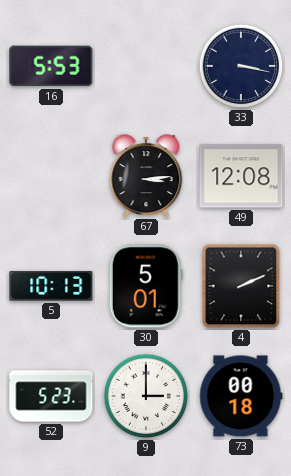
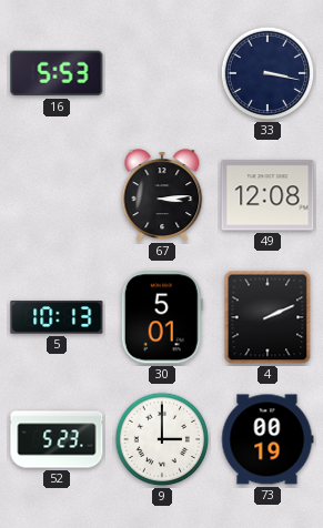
73: 00:18 -> 00:19 (268, 439)
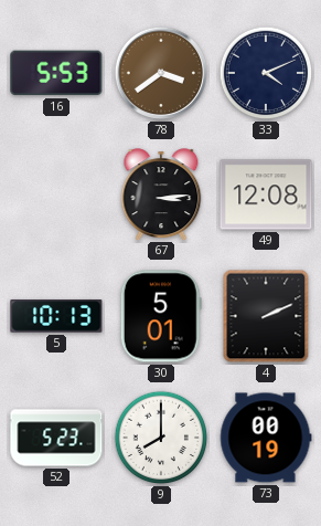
78: none -> 3:39 (161, 73)
33: 3:17 -> 4:11 (266, 73)
9: 3:00 -> 8:00 (161, 438)
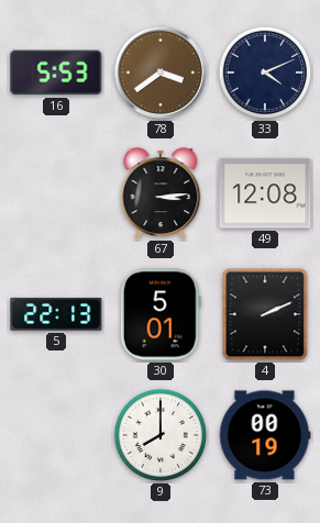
5: 10:13 -> 22:13 (56, 314)
52: 5:23 -> none (56, 438)
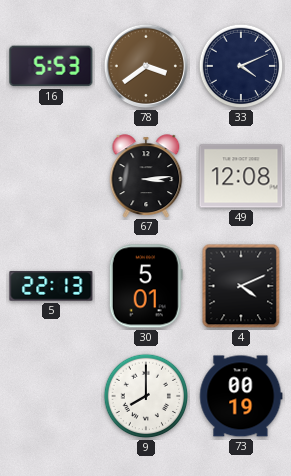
4: 2:11 -> 4:11 (241, 286)
